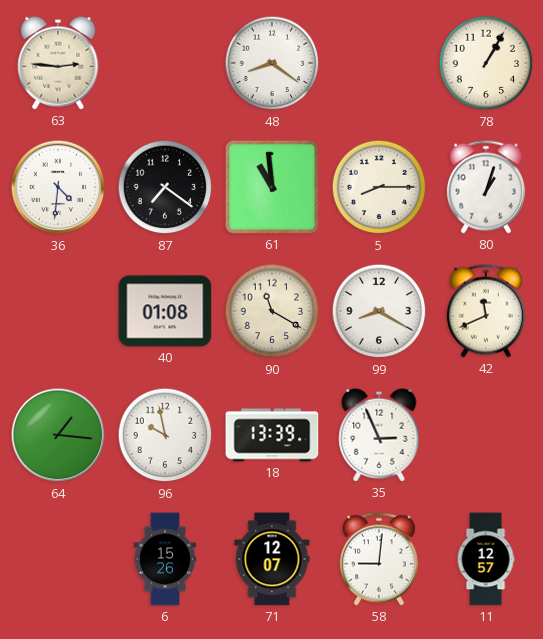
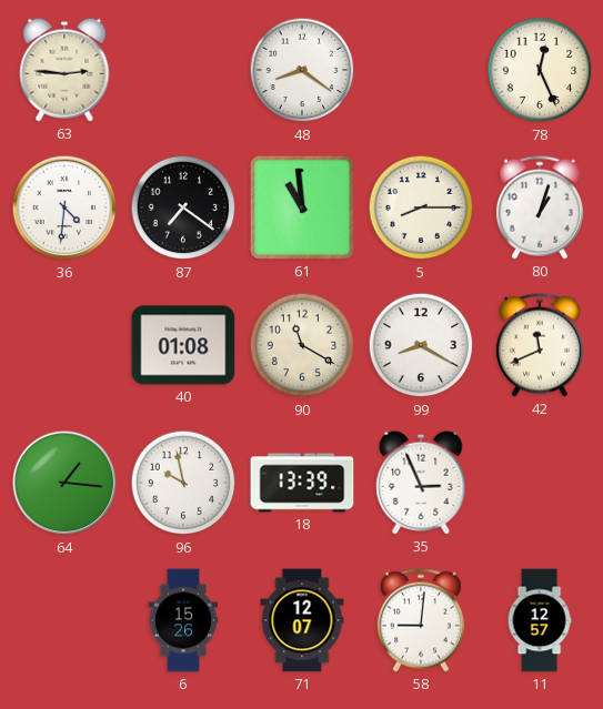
78: 1:05 -> 12:26 (540, 70)
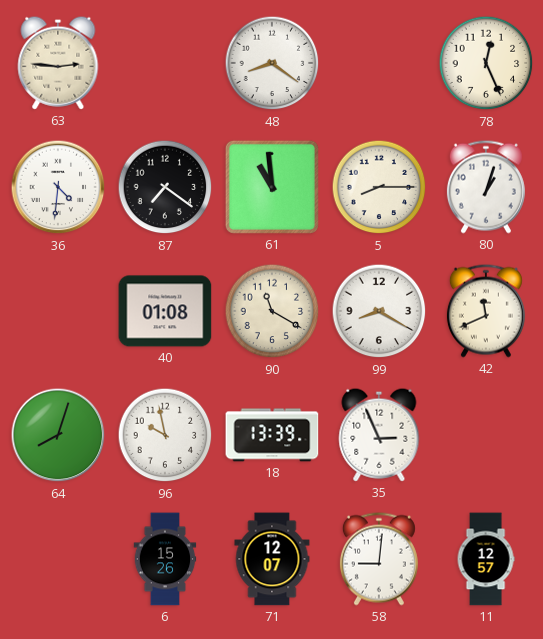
64: 1:16 -> 8:03 (58, 435)
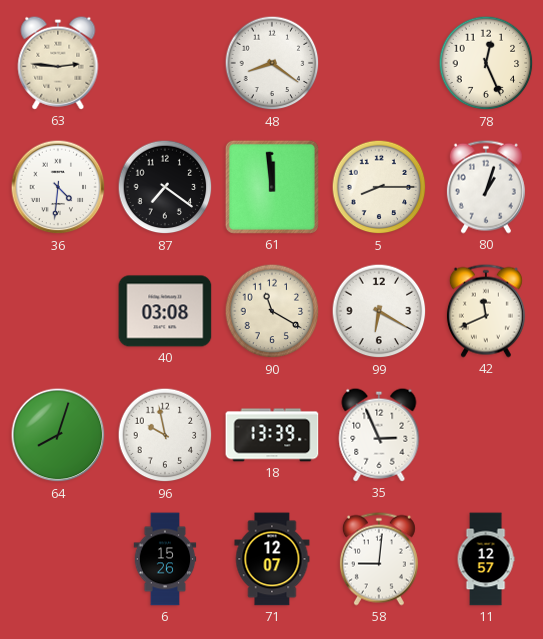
61: 10:59 -> 11:59 (272, 187)
40: 01:08 -> 03:08 (165, 311)
99: 8:20 -> 6:20 (379, 311)
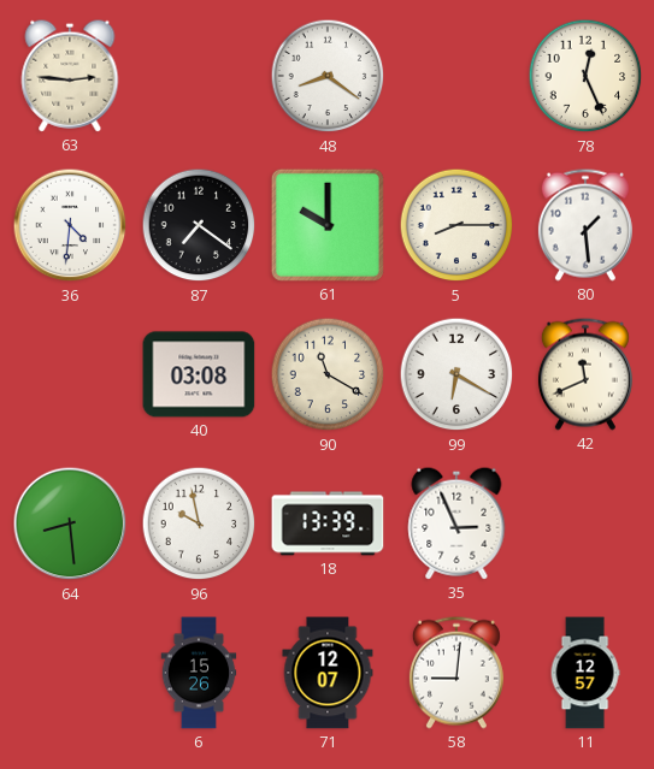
61: 11:59 -> 10:00 (328, 225)
80: 1:03 -> 1:29 (585, 225)
64: 8:03 -> 8:29 (70, 523)
